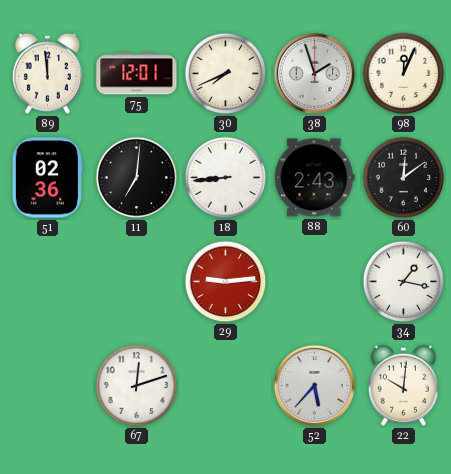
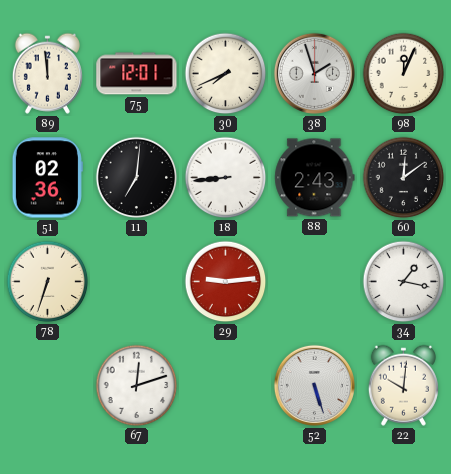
78: none -> 6:33 (48, 282)
52: 5:37 -> 5:27 (314, 385)
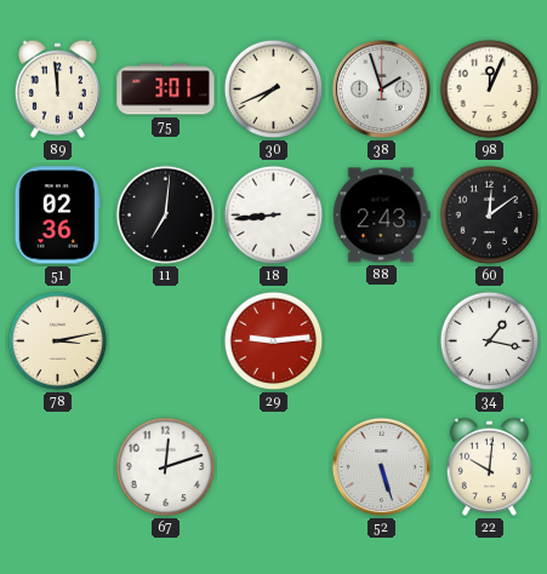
75: 12:01 -> 3:01 (166, 90)
78: 6:33 -> 3:13 (58, 341)
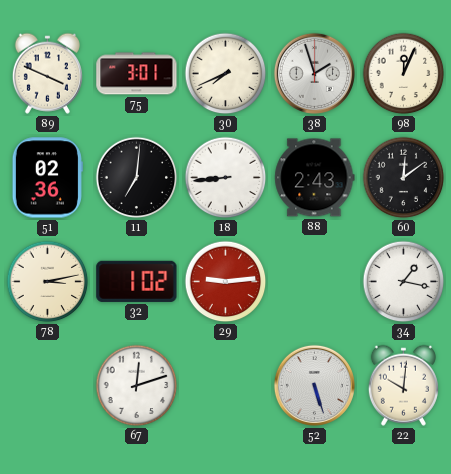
89: 11:59 -> 3:49 (47, 73)
32: none -> 1:02 (137, 281)
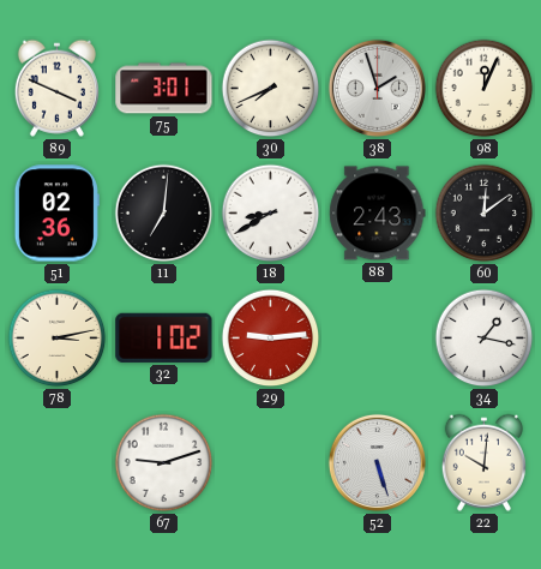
18: 8:44 -> 8:40 (271, 214)
67: 12:12 -> 9:12 (164, 463)
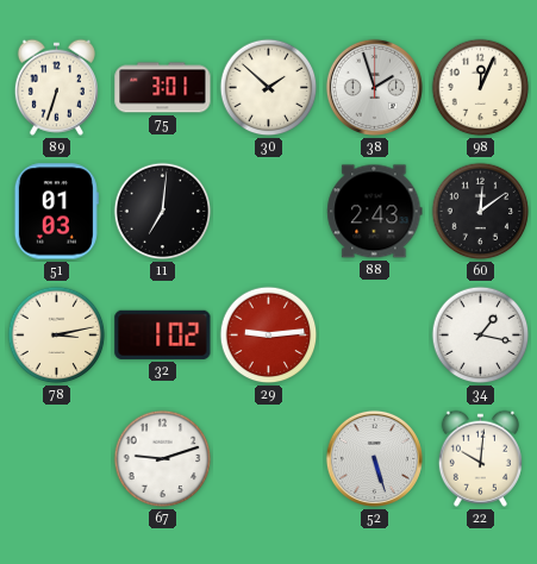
89: 3:49 -> 6:33 (56, 87)
30: 7:41 -> 1:52 (269, 88)
51: 02:36 -> 01:03 (56, 212)
18: 8:40 -> none (271, 214)
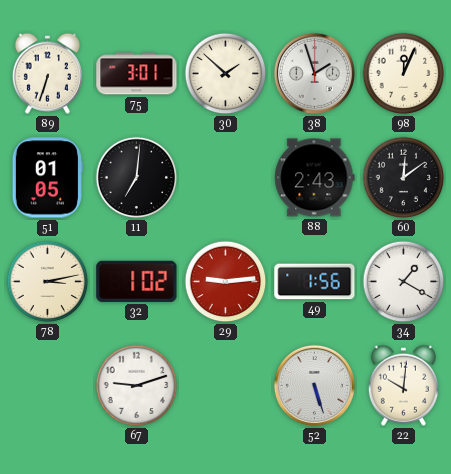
51: 01:03 -> 01:05 (47, 178)
49: none -> 1:56 (315, 282)
34: 1:17 -> 1:20 (404, 282)
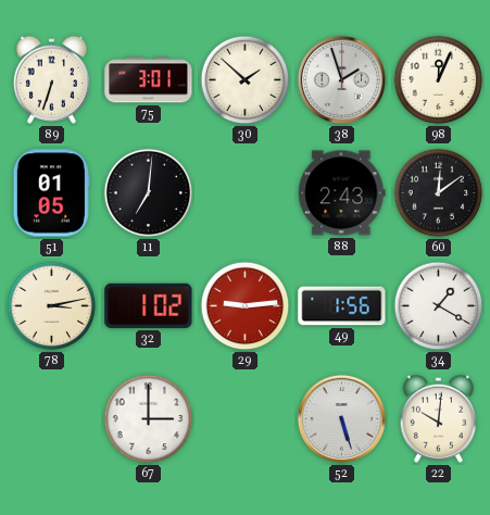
67: 9:12 -> 3:00 (149, 419)
